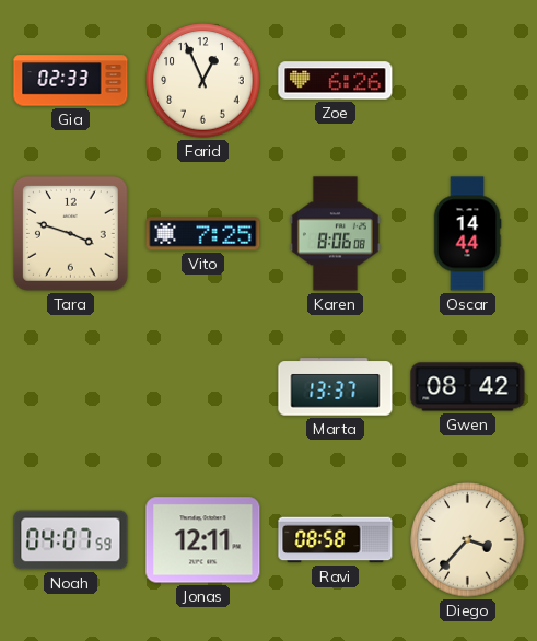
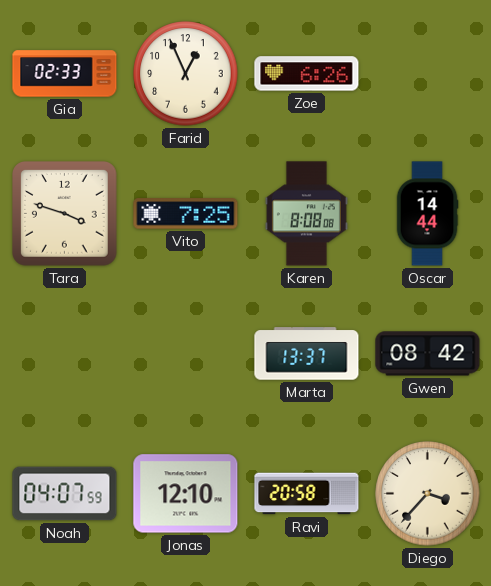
Karen: 8:06 -> 8:08 (306, 214)
Jonas: 12:11 -> 12:10 (186, 494)
Ravi: 08:58 -> 20:58 (307, 494)
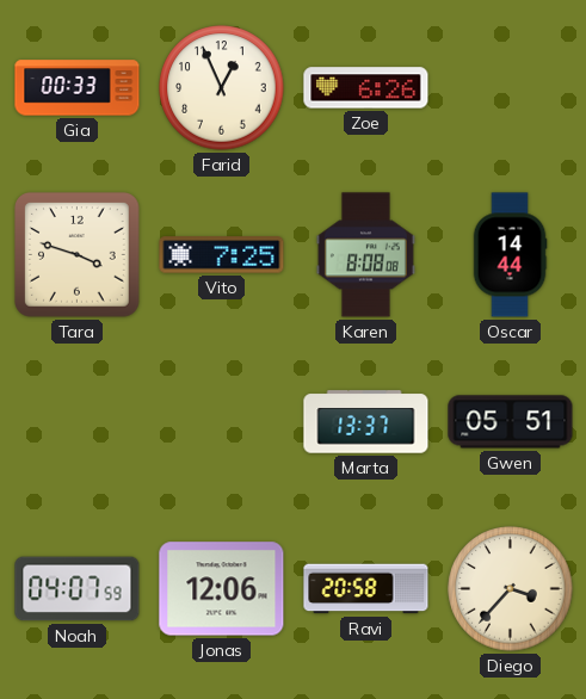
Gia: 02:33 -> 00:33 (78, 88)
Gwen: 08:42 -> 05:51 (511, 422)
Jonas: 12:10 -> 12:06 (222, 589)
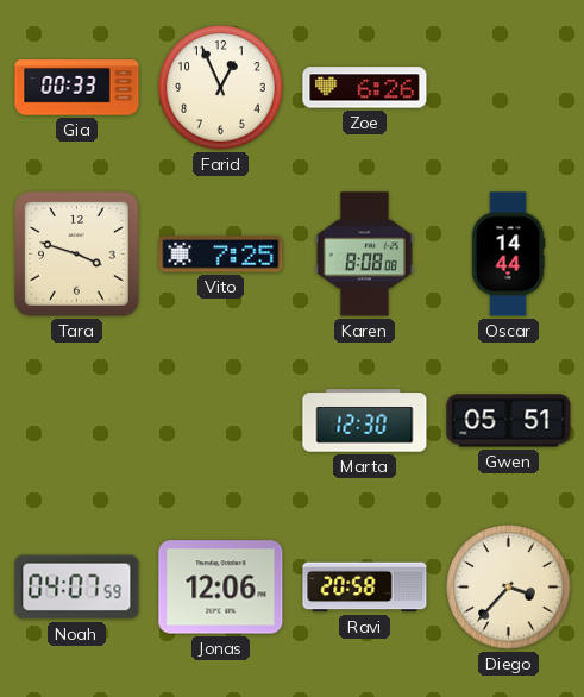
Marta: 13:37 -> 12:30 (365, 421)
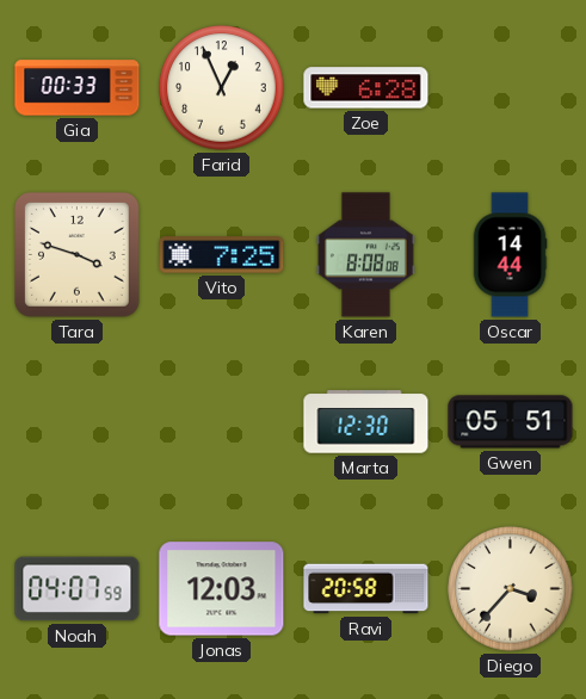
Zoe: 6:26 -> 6:28 (366, 88)
Jonas: 12:06 -> 12:03 (222, 589)
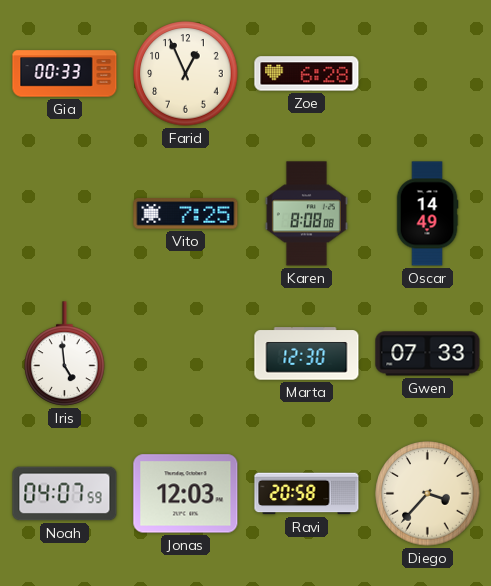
Tara: 3:48 -> none (78, 255)
Oscar: 14:44 -> 14:49 (427, 214)
Iris: none -> 4:59 (65, 354)
Gwen: 05:51 -> 07:33 (428, 354)
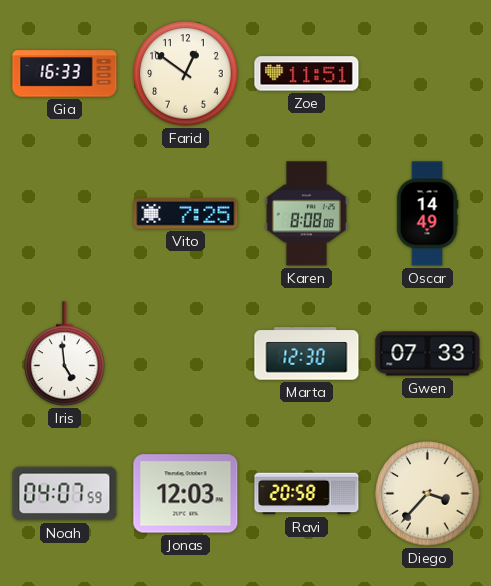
Gia: 00:33 -> 16:33 (65, 74)
Farid: 12:56 -> 12:51 (186, 74)
Zoe: 6:28 -> 11:51 (307, 74)
